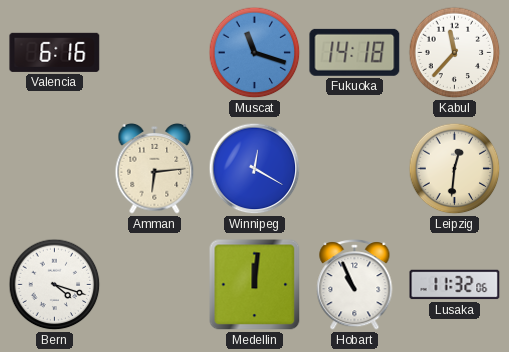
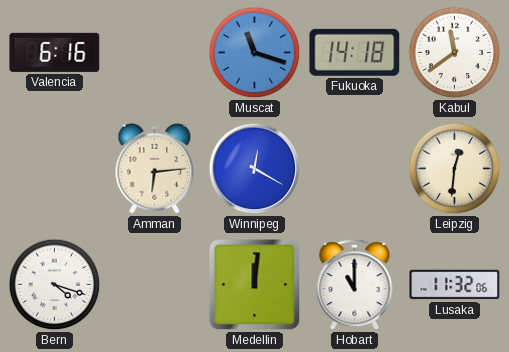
Kabul: 11:37 -> 11:39 (455, 53)
Hobart: 10:56 -> 11:00 (355, 285)
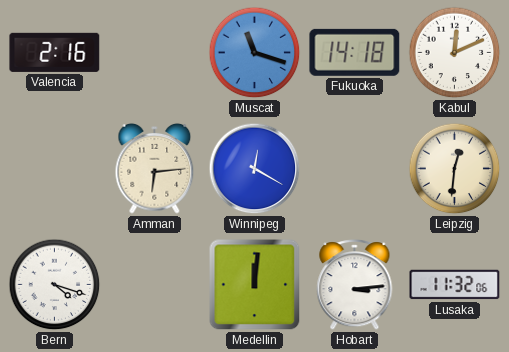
Valencia: 6:16 -> 2:16 (55, 52)
Kabul: 11:39 -> 12:11 (455, 53)
Hobart: 11:00 -> 3:14 (355, 285)
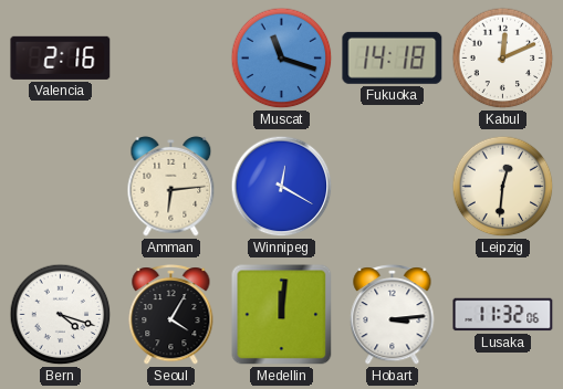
Seoul: none -> 4:05 (171, 315)
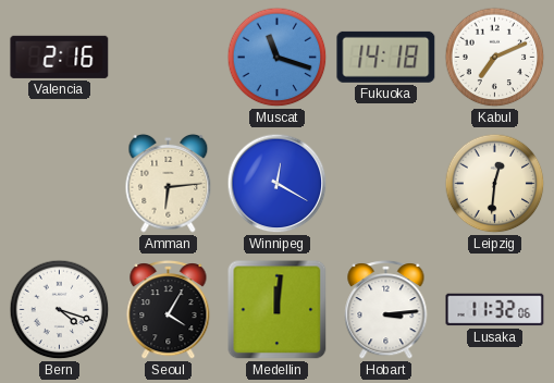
Kabul: 12:11 -> 7:11 (495, 58)
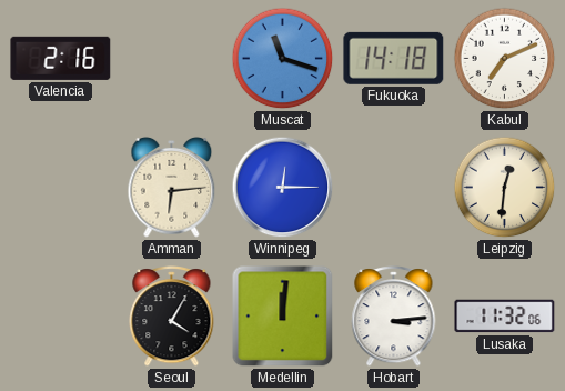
Winnipeg: 12:20 -> 12:15 (283, 188)
Bern: 4:18 -> none (60, 310)
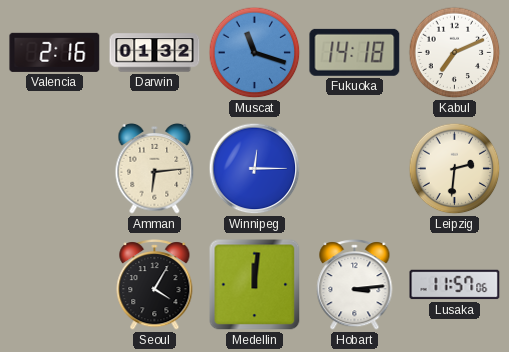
Darwin: none -> 01:32 (155, 53)
Leipzig: 12:31 -> 2:31 (455, 169)
Lusaka: 11:32 -> 11:57 (455, 285)
